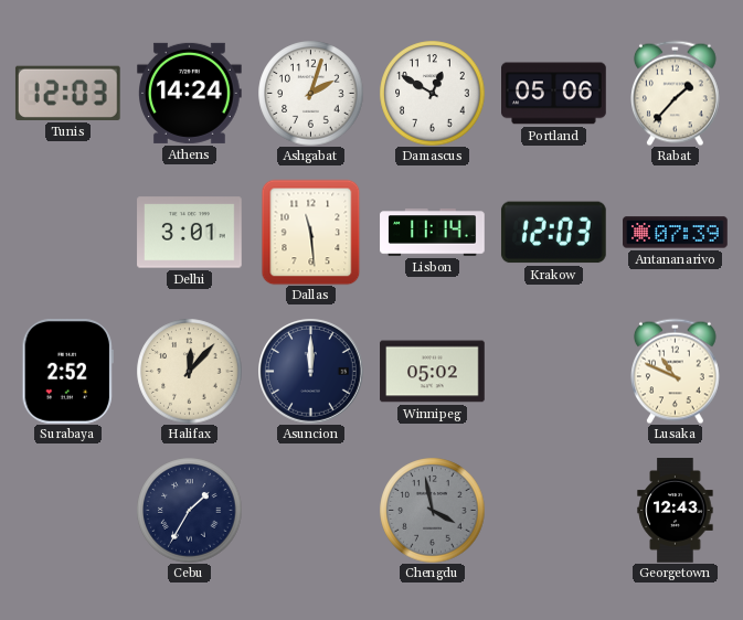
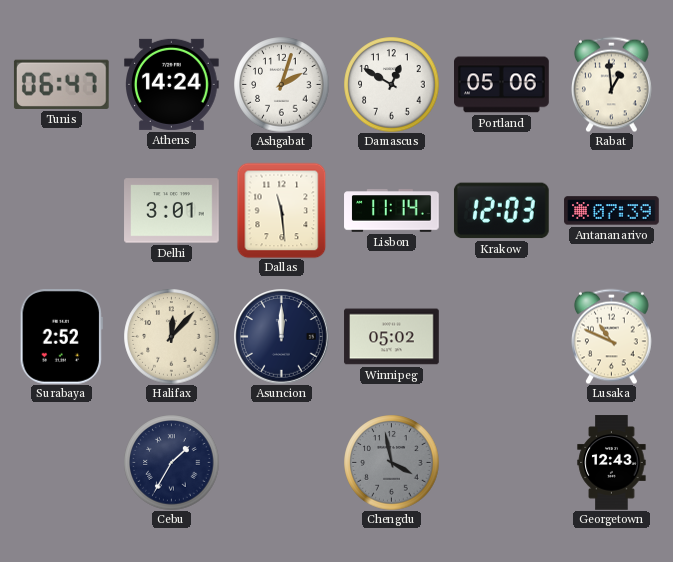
Tunis: 12:03 -> 06:47 (61, 84)
Rabat: 1:37 -> 12:59 (612, 84)
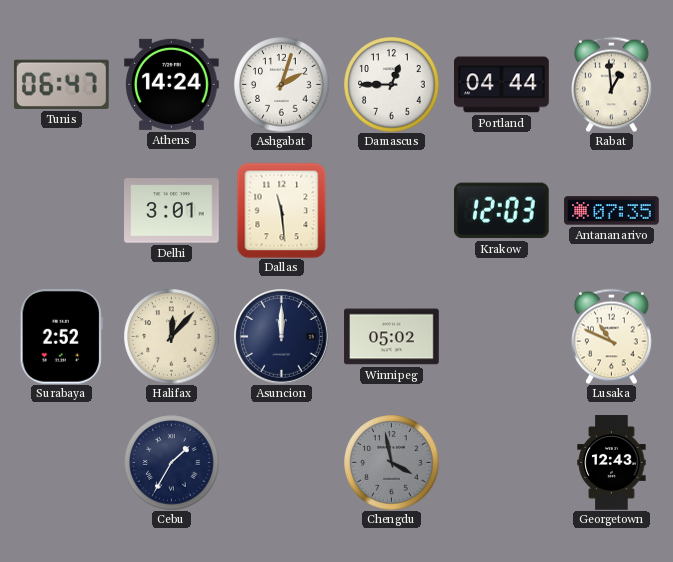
Damascus: 12:50 -> 12:45 (391, 84)
Portland: 05:06 -> 04:44 (502, 85)
Lisbon: 11:14 -> none (392, 211)
Antananarivo: 07:39 -> 07:35 (612, 211)
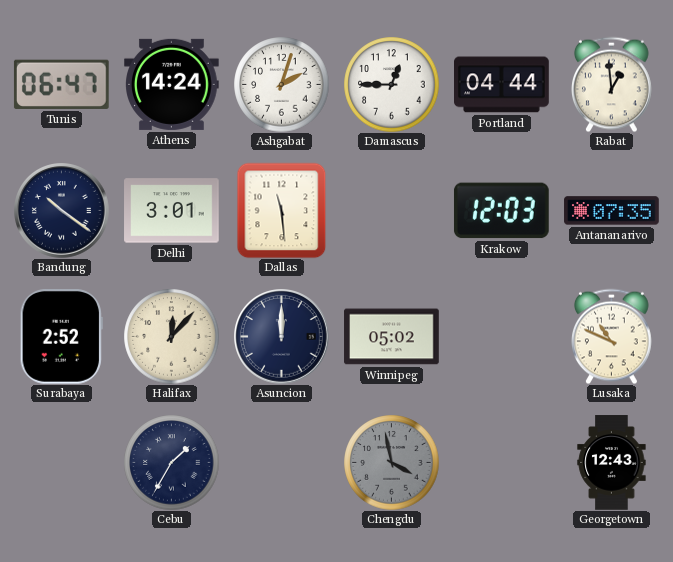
Bandung: none -> 10:21 (62, 211)
